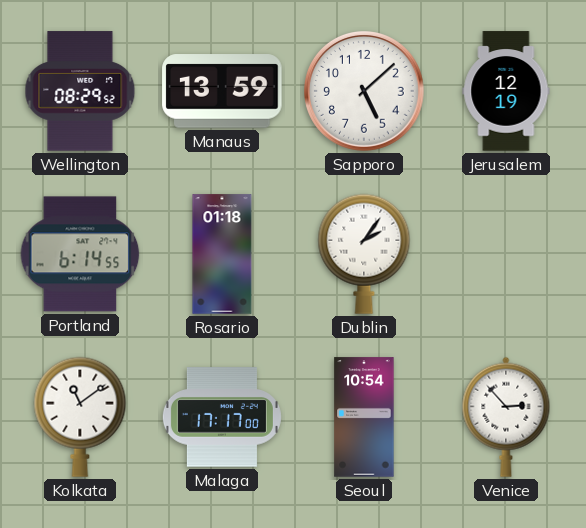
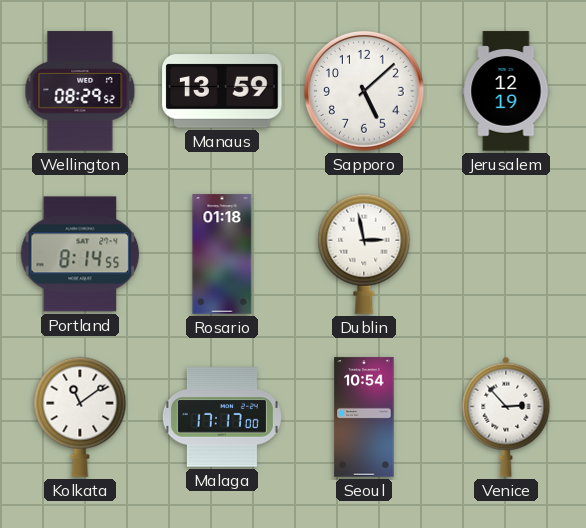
Portland: 6:14 -> 8:14 (80, 254)
Dublin: 2:06 -> 2:58 (364, 254)
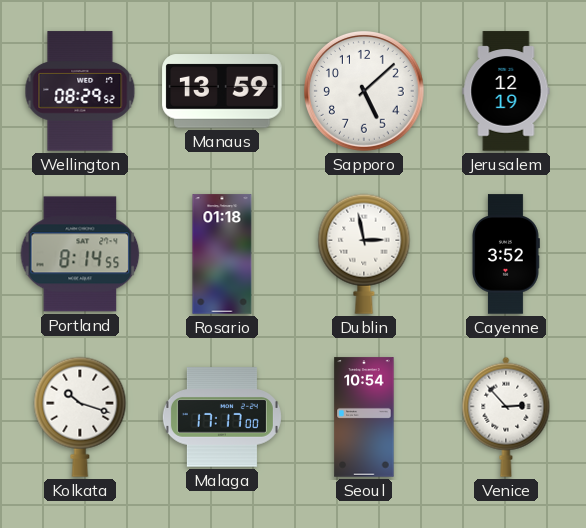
Cayenne: none -> 3:52 (506, 254)
Kolkata: 11:09 -> 10:18 (80, 417)
